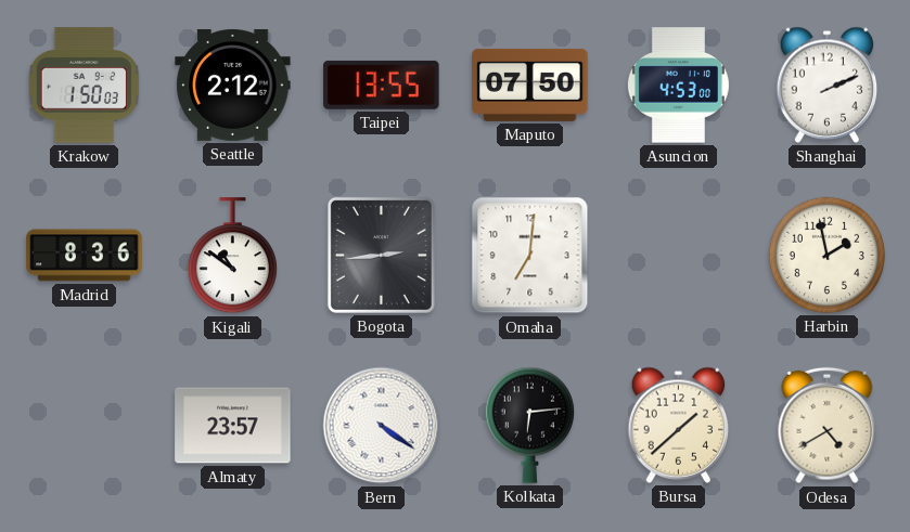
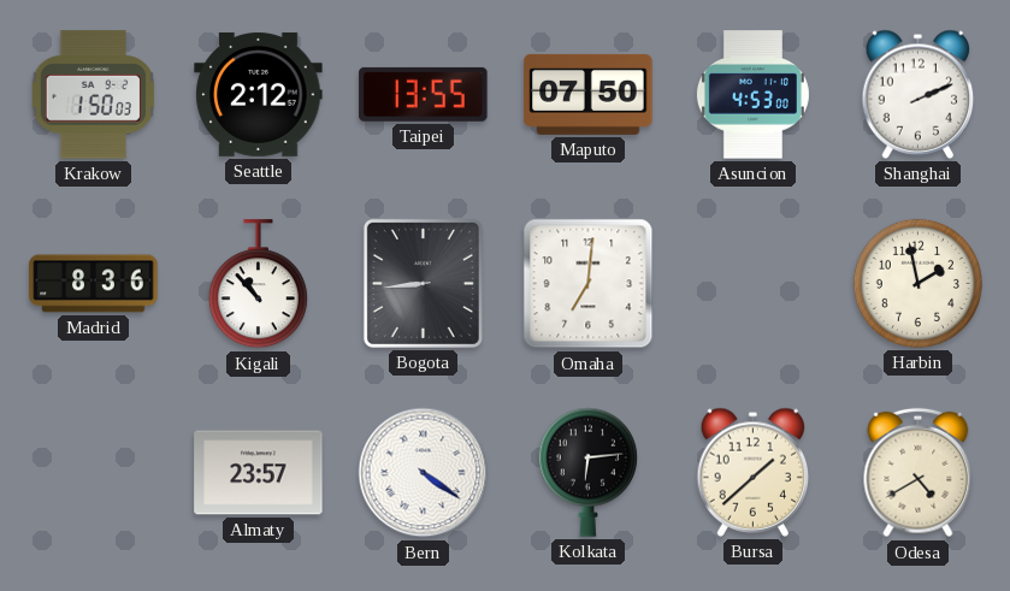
Kigali: 10:51 -> 10:53 (258, 284)
Bogota: 2:44 -> 8:44 (423, 283)
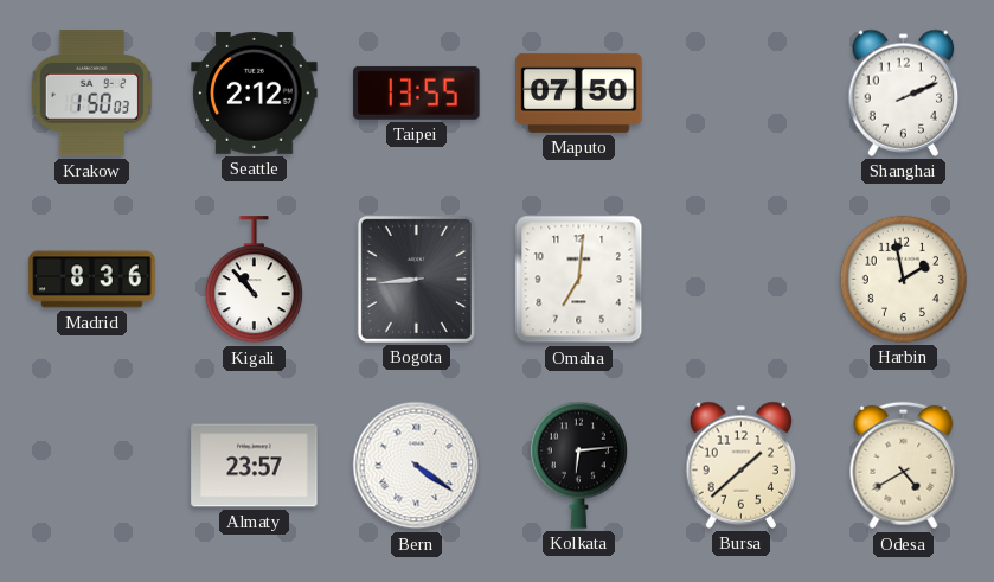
Asuncion: 4:53 -> none (752, 95)
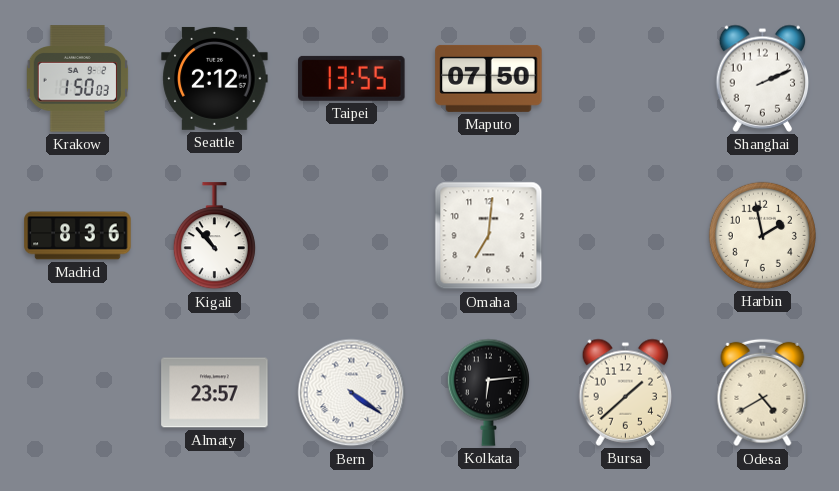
Bogota: 8:44 -> none (416, 279)
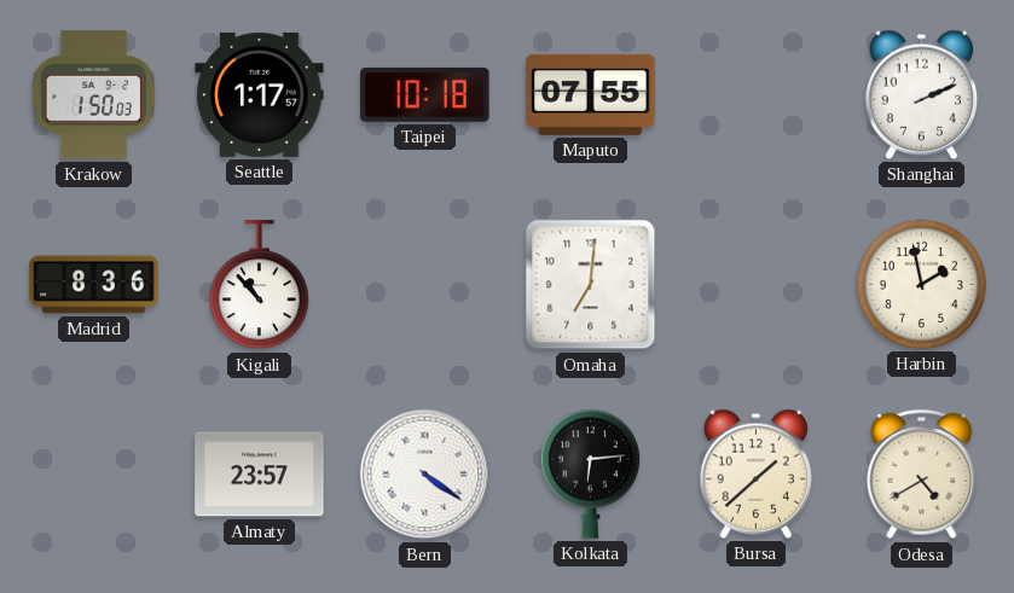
Seattle: 2:12 -> 1:17 (260, 94)
Taipei: 13:55 -> 10:18 (425, 94)
Maputo: 07:50 -> 07:55 (591, 94)
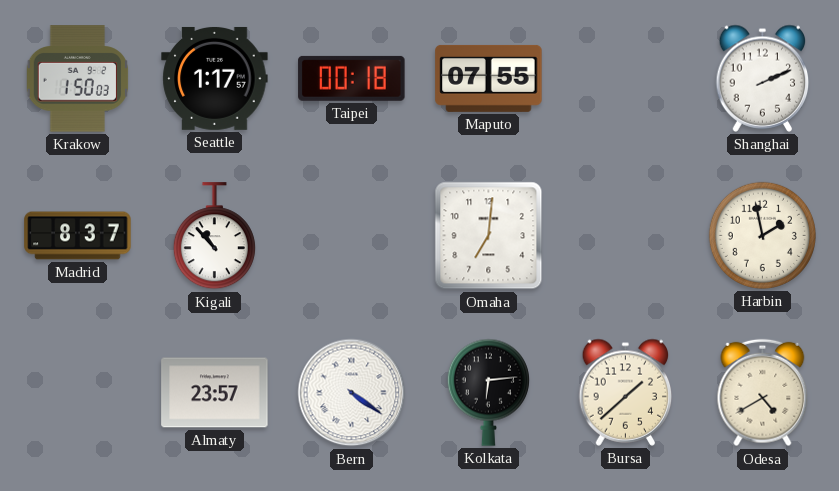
Taipei: 10:18 -> 00:18 (352, 78)
Madrid: 8:36 -> 8:37 (78, 236)
